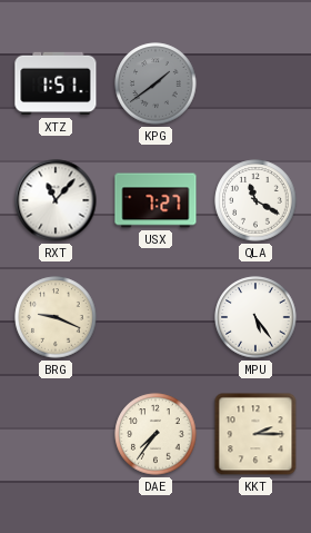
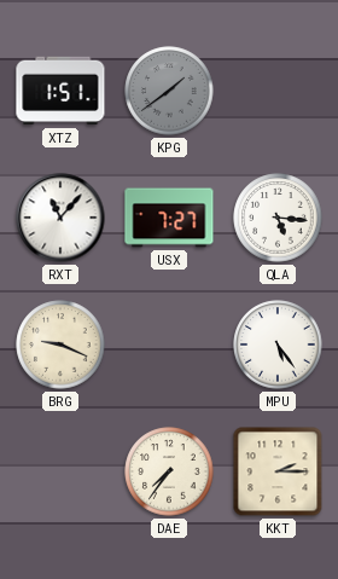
QLA: 11:20 -> 5:16 (278, 218)
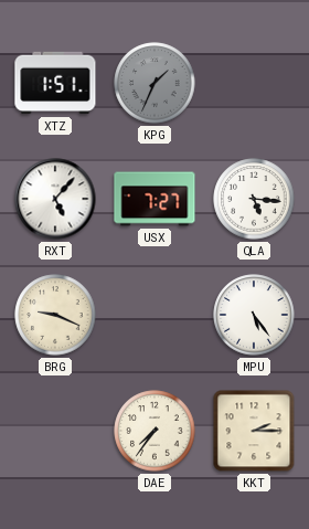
KPG: 1:39 -> 1:34 (154, 83)
RXT: 11:07 -> 5:07 (55, 199)
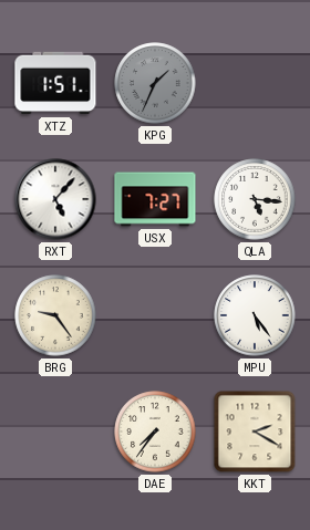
BRG: 9:19 -> 9:24 (55, 315)
KKT: 2:15 -> 2:20 (255, 432)
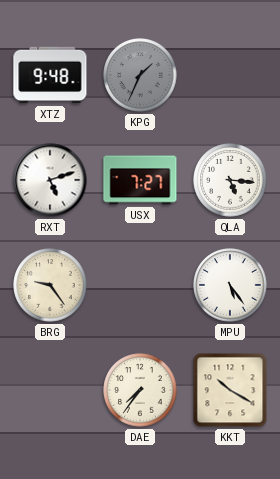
XTZ: 1:51 -> 9:48 (50, 75)
RXT: 5:07 -> 5:12 (50, 180)
KKT: 2:20 -> 10:20 (230, 390)
